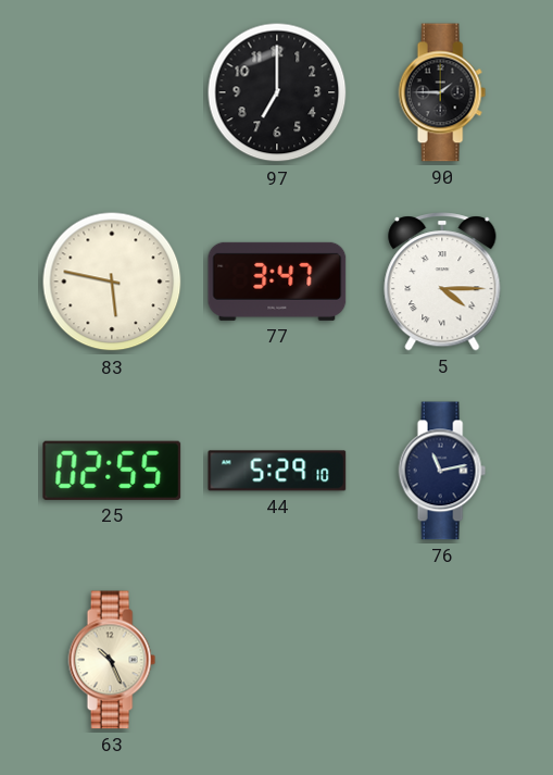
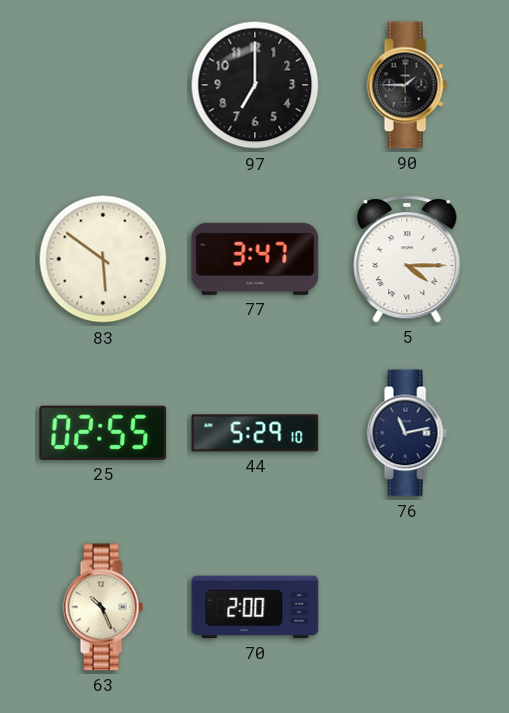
83: 5:47 -> 5:51 (103, 259)
70: none -> 2:00 (255, 607)
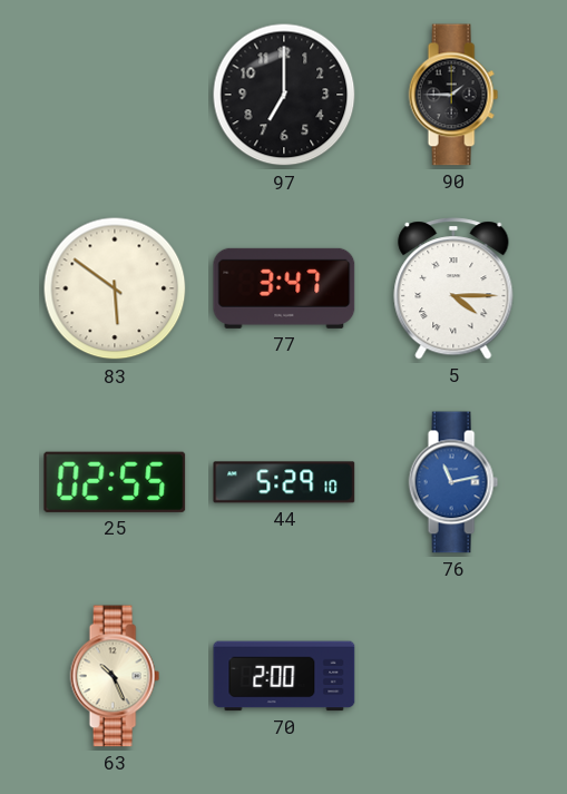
76 dial: navy -> blue (453, 482)
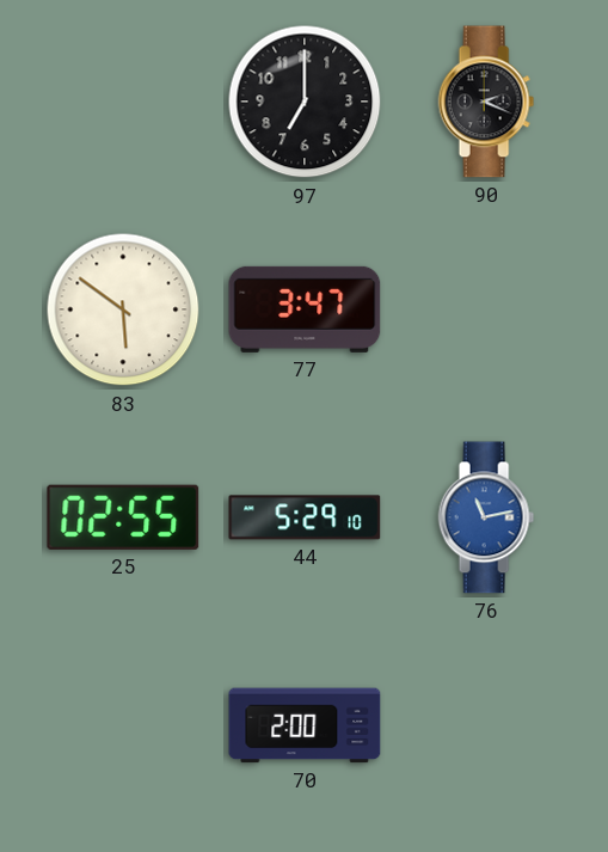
90: 1:45 -> 2:19 (486, 102)
5: 4:15 -> none (453, 288)
63: 10:26 -> none (115, 676)
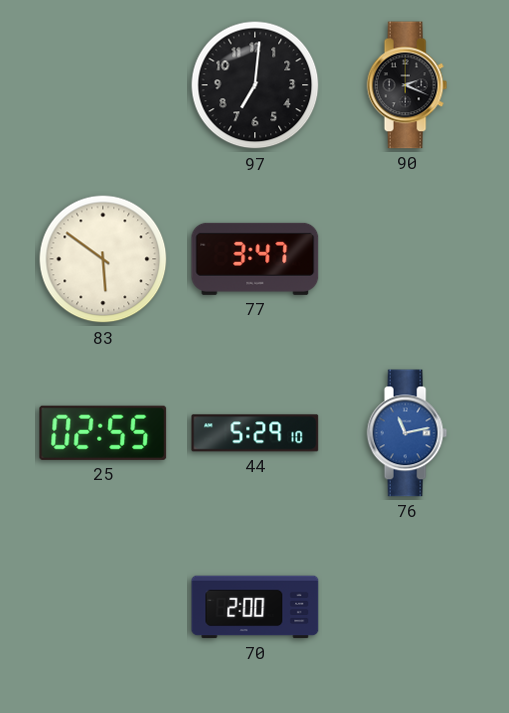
97: 7:00 -> 7:01 (255, 85)
